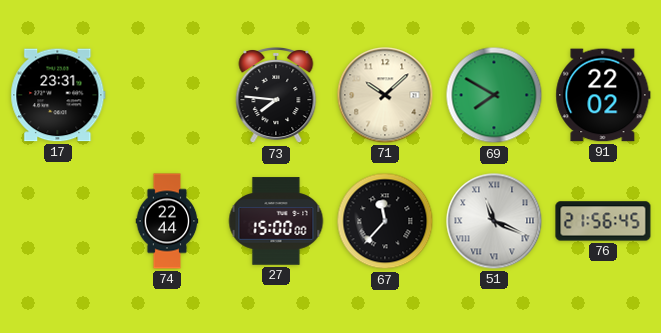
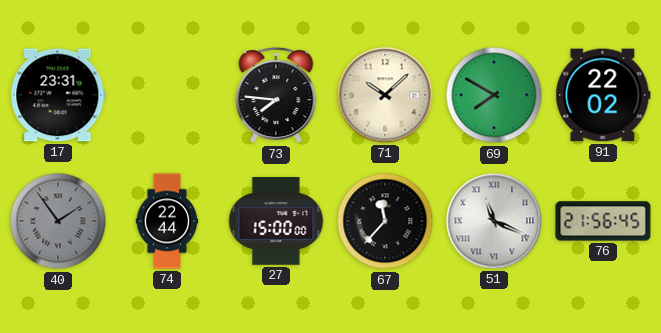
40: none -> 1:54 (58, 221)
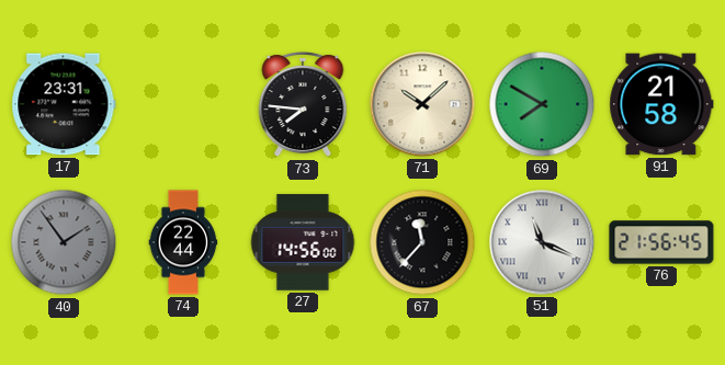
91: 22:02 -> 21:58 (661, 104)
27: 15:00 -> 14:56 (303, 242)
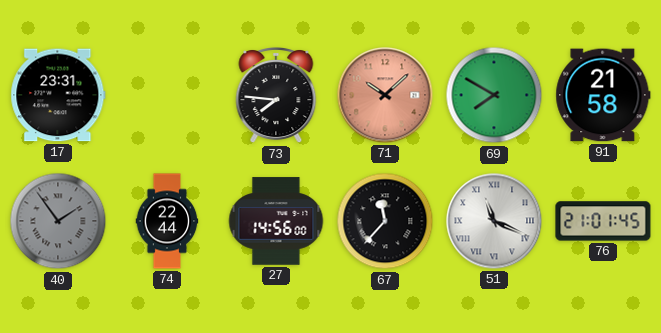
71 dial: cream -> salmon (385, 95)
76: 21:56 -> 21:01 (603, 221)
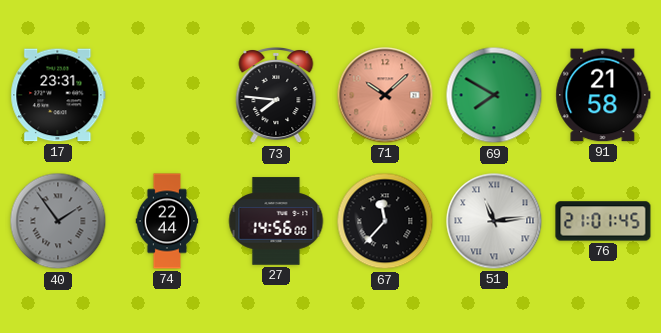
51: 11:19 -> 11:14 (494, 221)
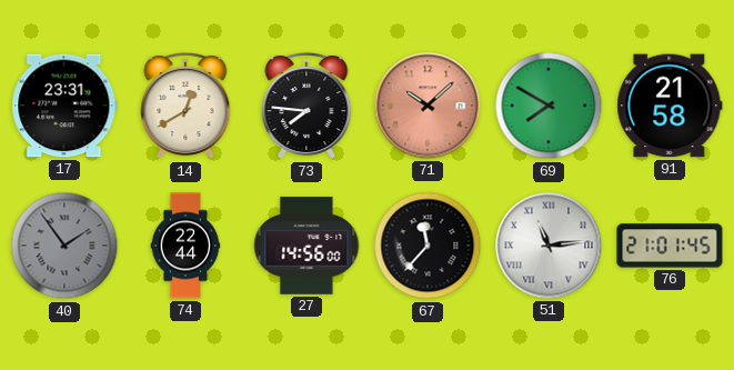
14: none -> 12:40 (185, 107)
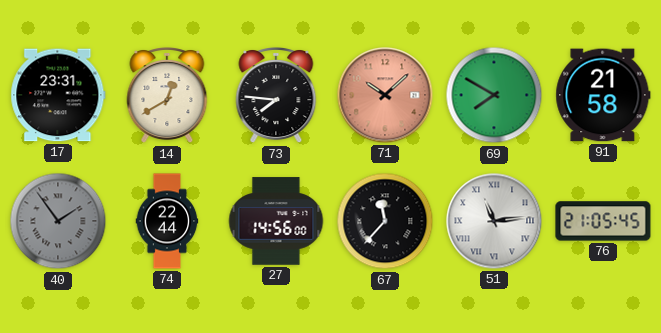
76: 21:01 -> 21:05 (603, 221)
